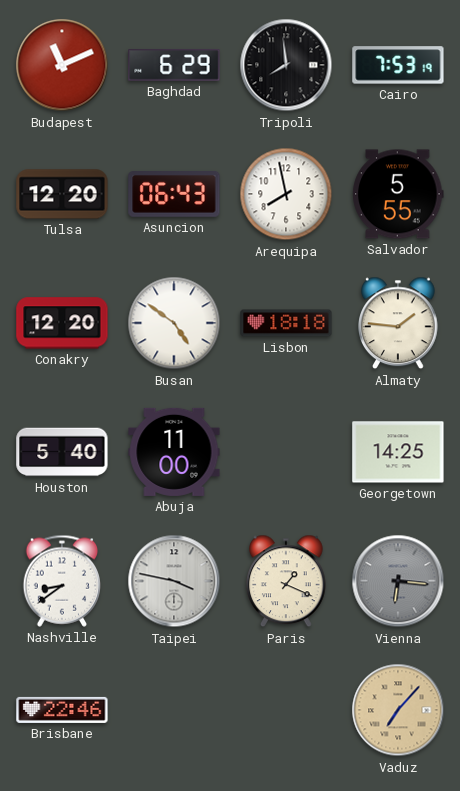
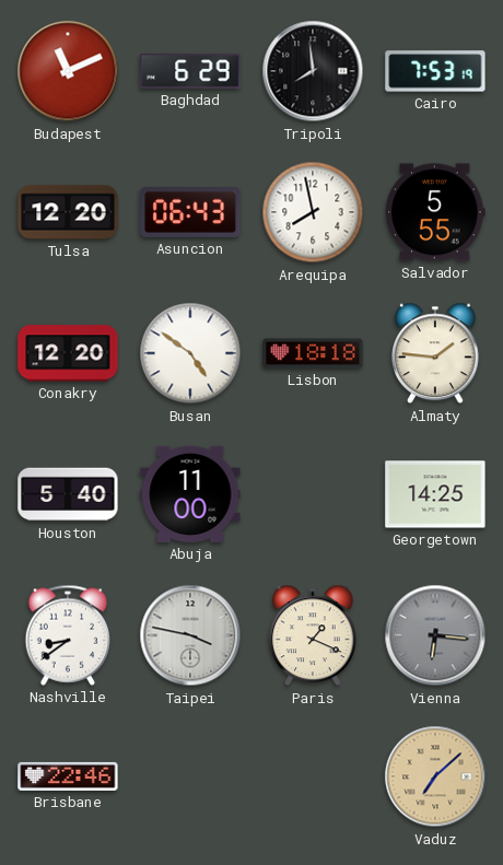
Vaduz: 7:07 -> 7:08 (435, 776)
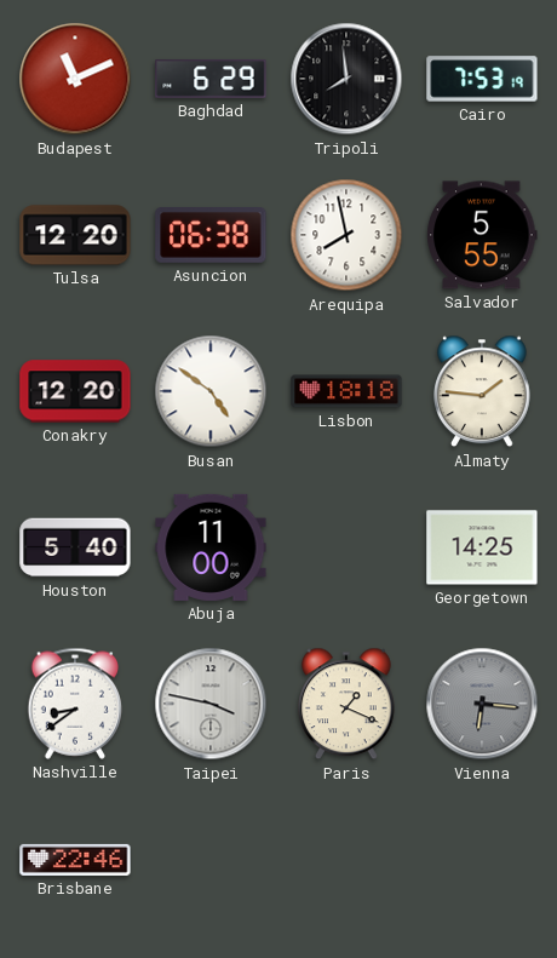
Asuncion: 06:43 -> 06:38 (211, 236)
Vaduz: 7:08 -> none (435, 776)
